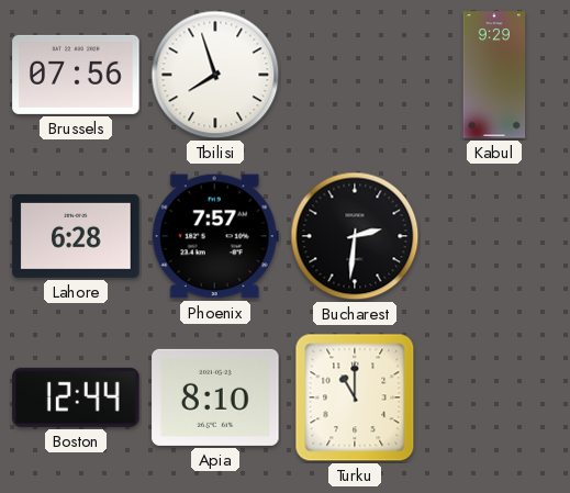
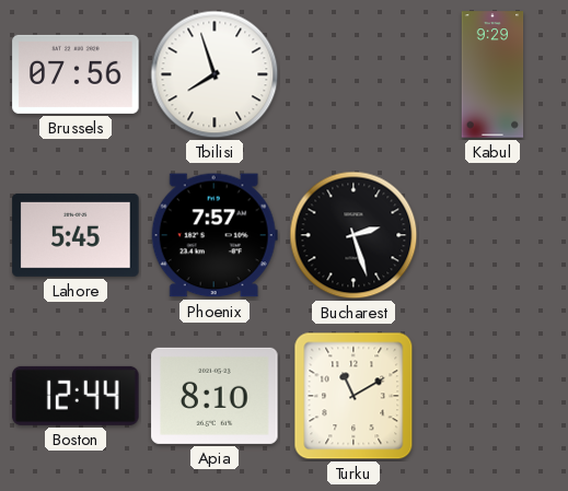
Lahore: 6:28 -> 5:45 (76, 235)
Bucharest: 2:31 -> 2:27 (353, 235)
Turku: 11:00 -> 11:10 (353, 396)
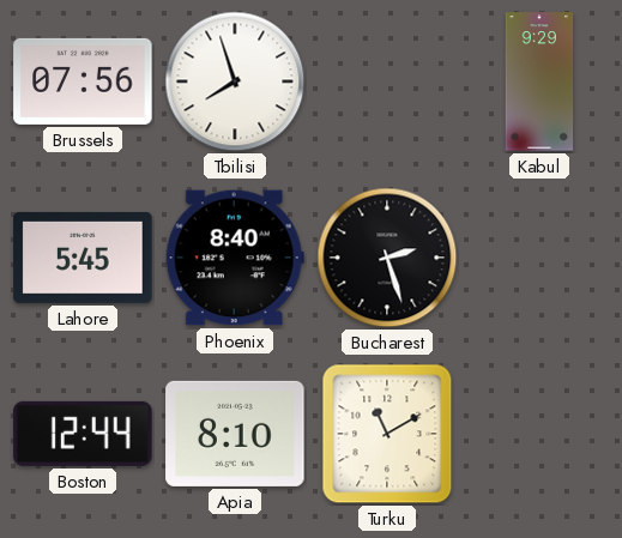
Phoenix: 7:57 -> 8:40 (235, 258)
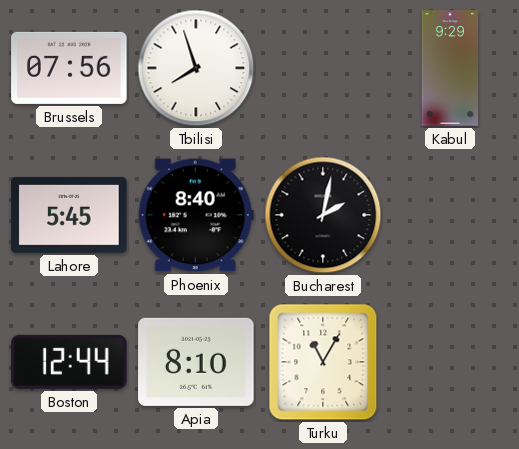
Bucharest: 2:27 -> 2:02 (323, 215)
Turku: 11:10 -> 11:05 (323, 362)
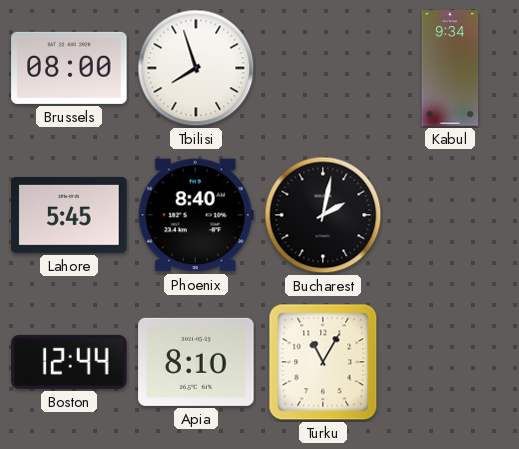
Brussels: 07:56 -> 08:00 (69, 68)
Kabul: 9:29 -> 9:34 (450, 68)
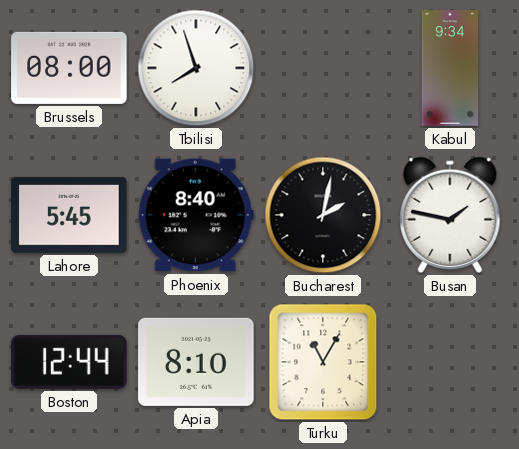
Busan: none -> 1:47 (450, 215)
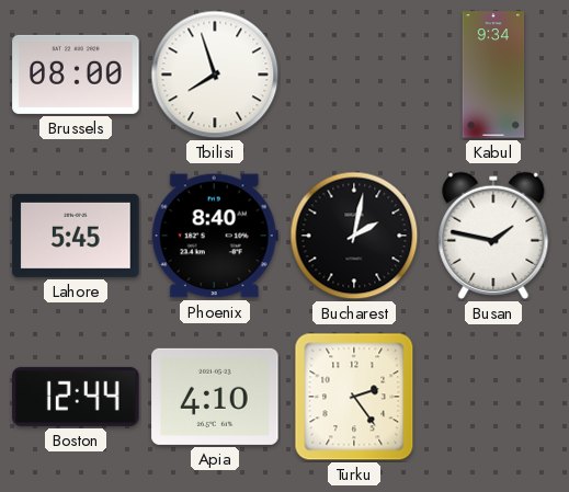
Apia: 8:10 -> 4:10 (215, 397)
Turku: 11:05 -> 2:24 (354, 397)
